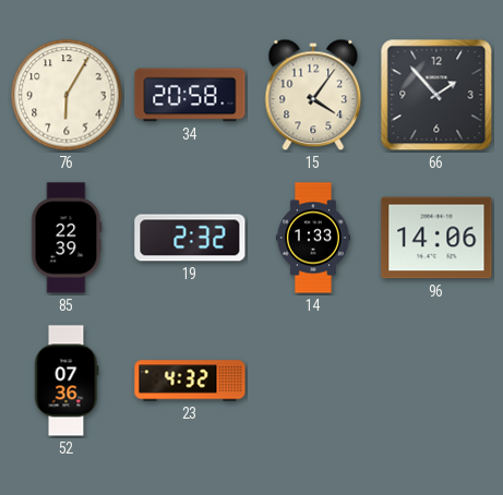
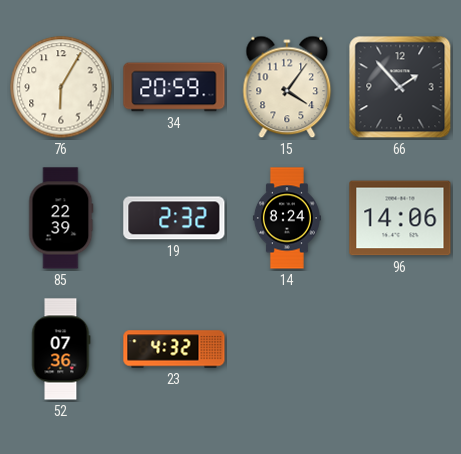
34: 20:58 -> 20:59 (174, 87)
14: 1:33 -> 8:24 (287, 218)
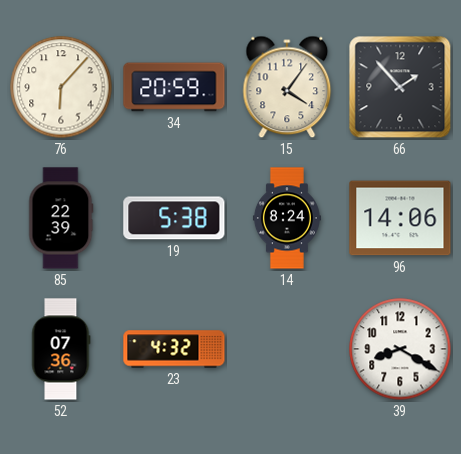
76: 6:05 -> 6:07 (61, 87)
19: 2:32 -> 5:38 (174, 218)
39: none -> 8:20 (400, 349)
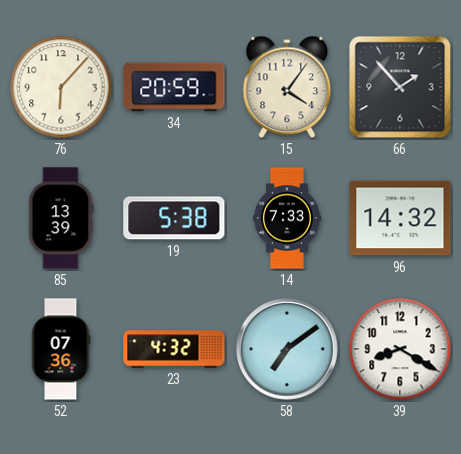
85: 22:39 -> 13:39 (61, 218)
14: 8:24 -> 7:33 (287, 218)
96: 14:06 -> 14:32 (400, 218)
58: none -> 7:09 (288, 350)
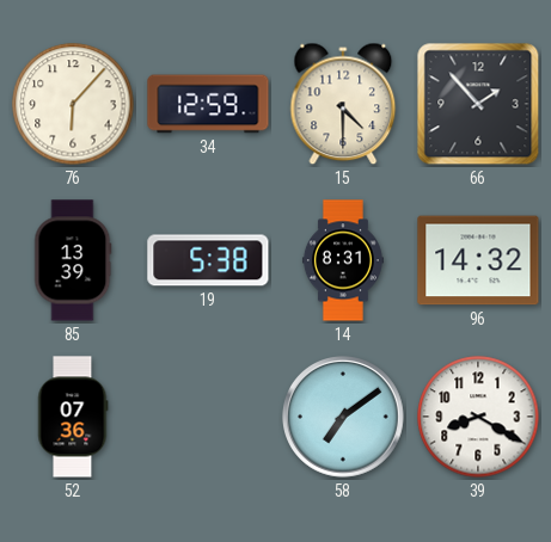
34: 20:59 -> 12:59 (208, 104)
15: 4:06 -> 4:30 (343, 104)
14: 7:33 -> 8:31 (343, 260)
23: 4:32 -> none (174, 349)
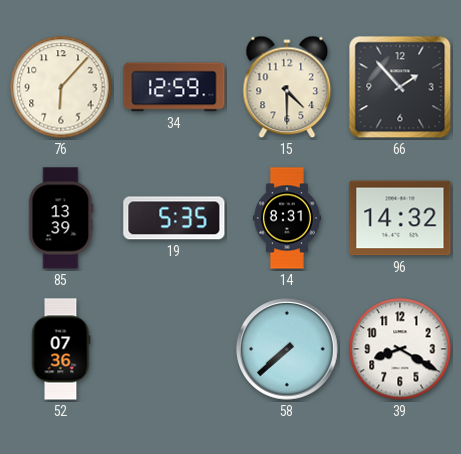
19: 5:38 -> 5:35 (174, 218)
58: 7:09 -> 7:38 (288, 350)
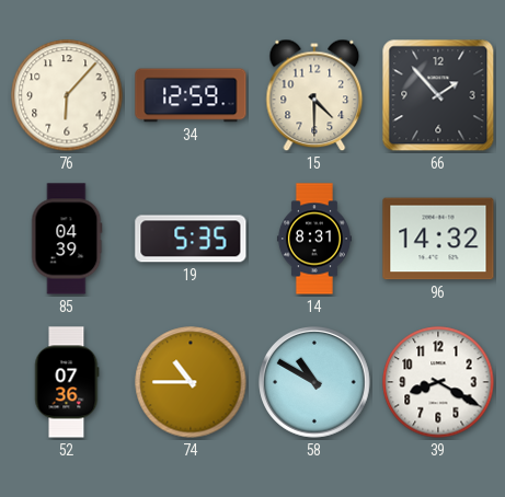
85: 13:39 -> 04:39 (67, 239)
74: none -> 10:45 (191, 382)
58: 7:38 -> 10:50 (315, 383)
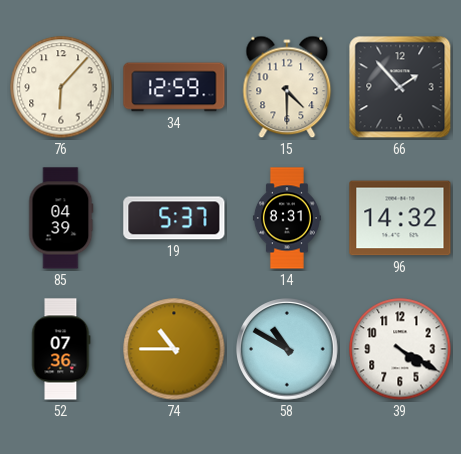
19: 5:35 -> 5:37 (174, 218)
39: 8:20 -> 4:20 (400, 349)
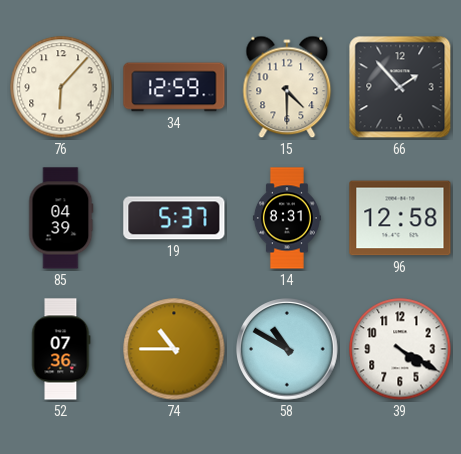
96: 14:32 -> 12:58 (400, 218)
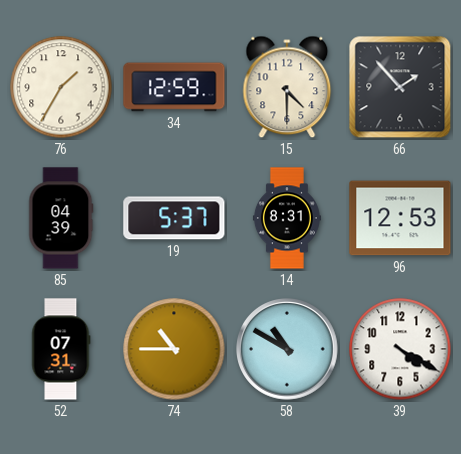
76: 6:07 -> 1:35 (61, 87)
96: 12:58 -> 12:53 (400, 218)
52: 07:36 -> 07:31 (61, 349)
